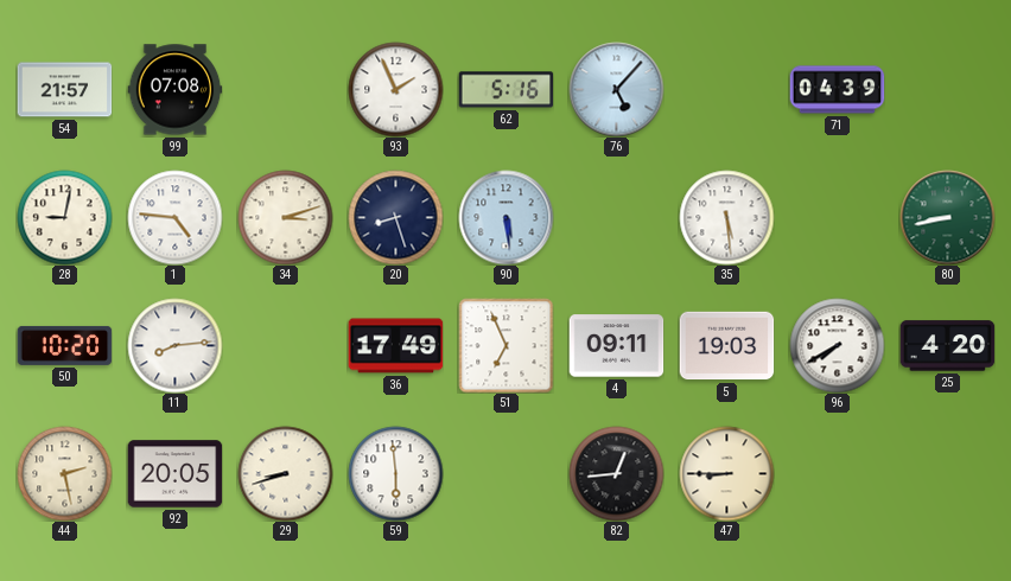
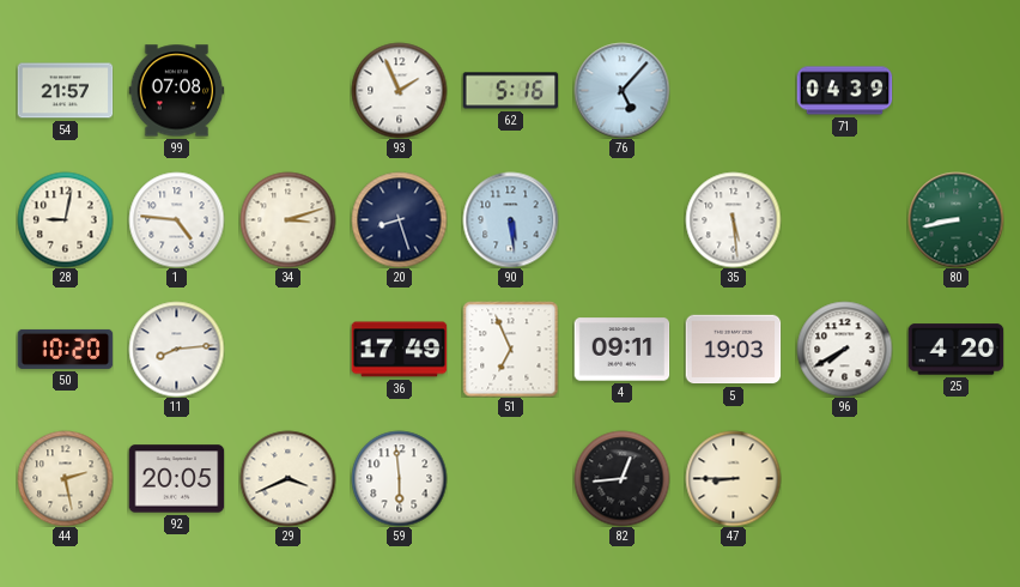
29: 8:42 -> 3:41 (287, 478)
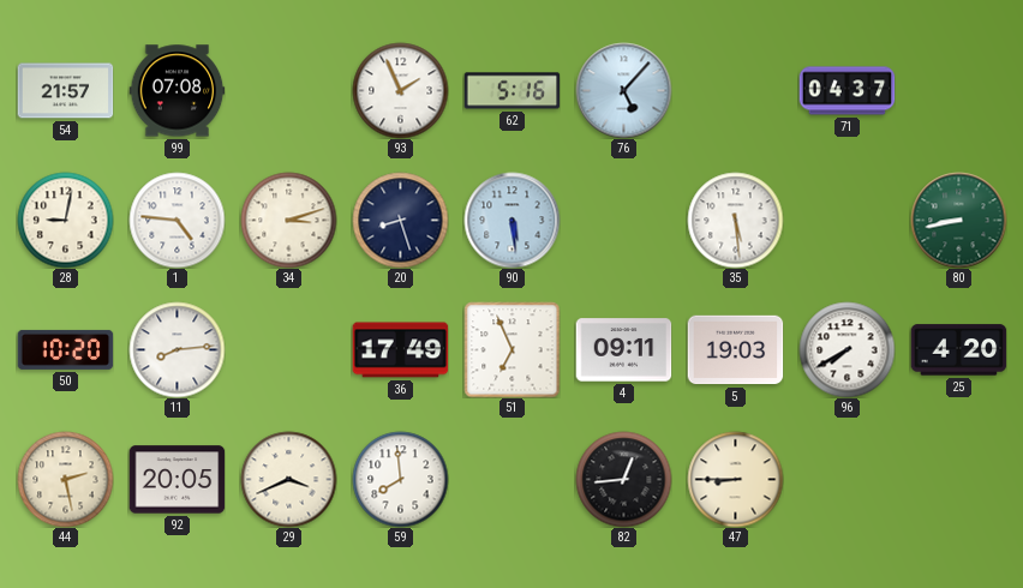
71: 04:39 -> 04:37 (846, 91)
59: 5:59 -> 7:59 (400, 479)
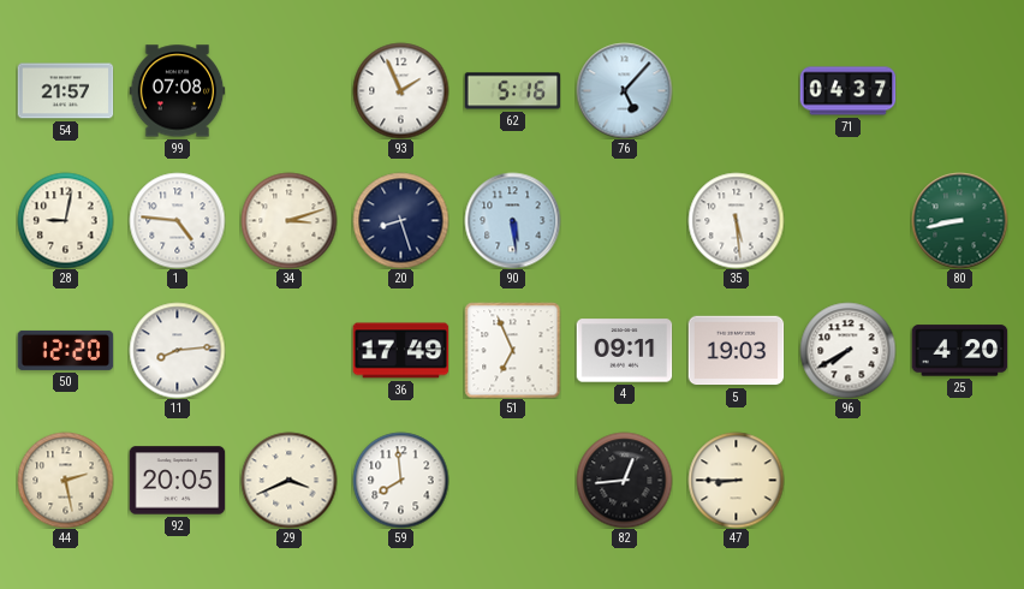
50: 10:20 -> 12:20 (65, 350)
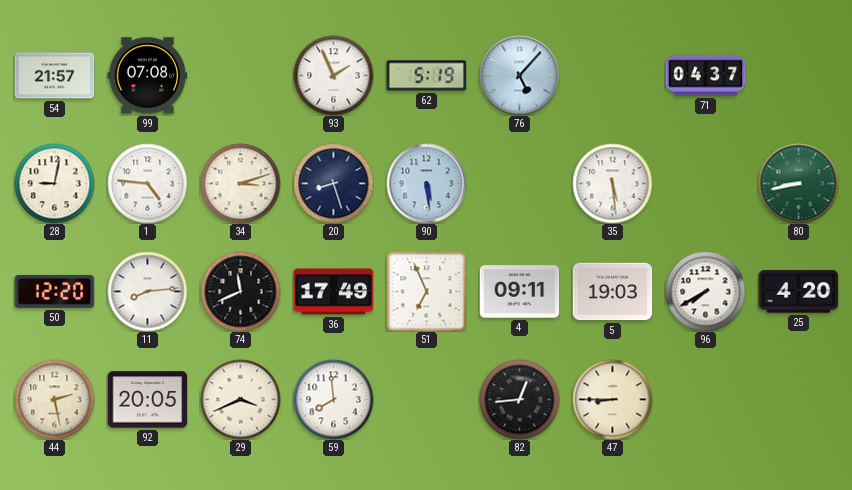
62: 5:16 -> 5:19 (426, 76)
74: none -> 11:41 (240, 291)
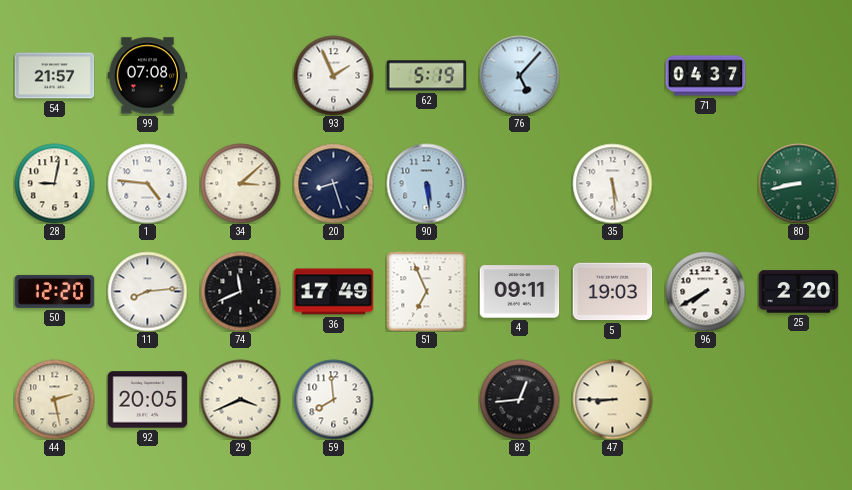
34: 3:12 -> 3:08 (240, 183)
25: 4:20 -> 2:20 (798, 292)
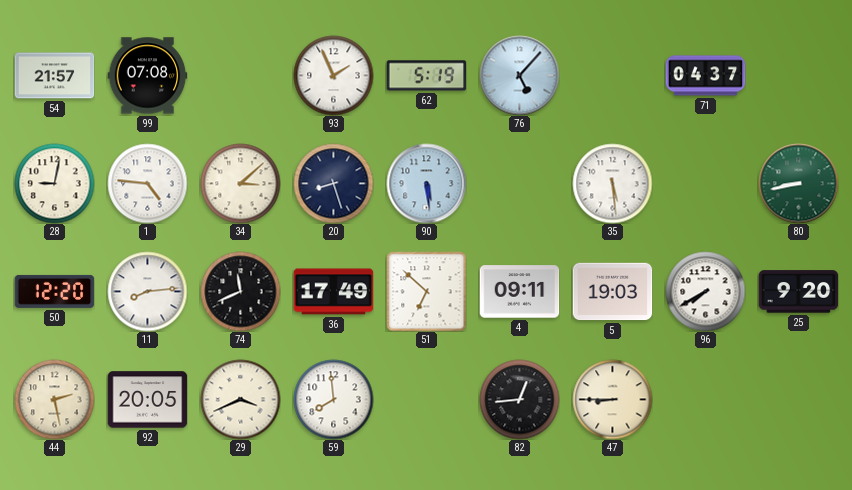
51: 6:56 -> 6:52 (426, 291)
25: 2:20 -> 9:20 (798, 292)
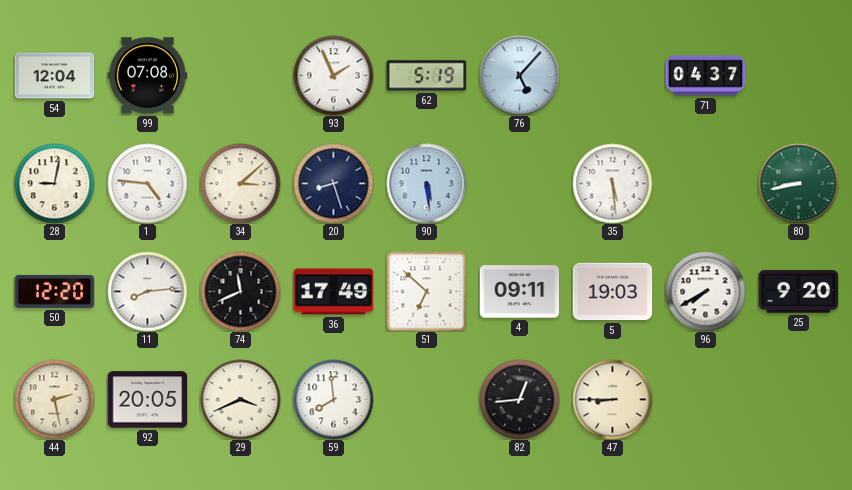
54: 21:57 -> 12:04 (54, 76)
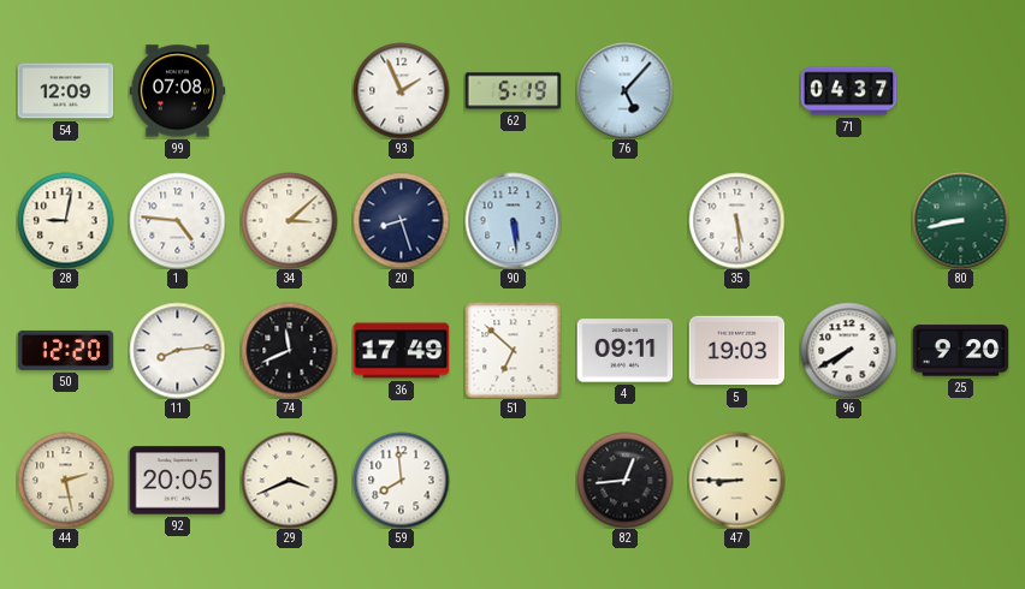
54: 12:04 -> 12:09 (65, 91)
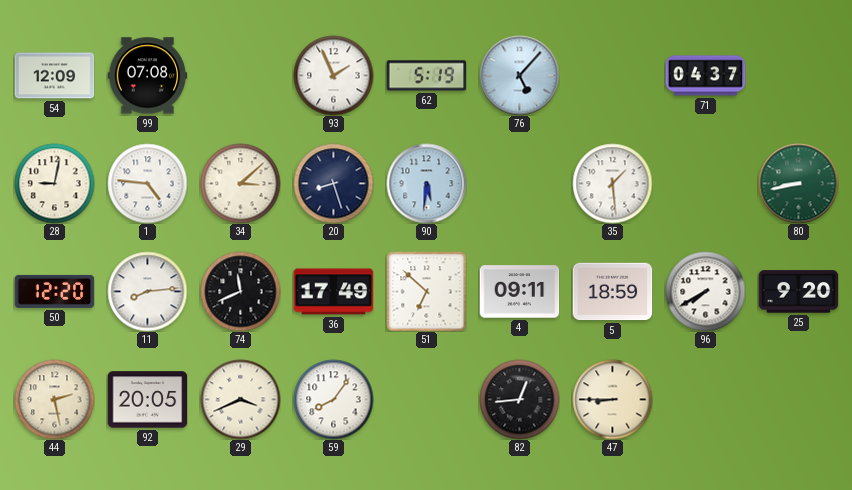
90: 5:29 -> 5:31 (426, 183)
35: 5:29 -> 1:29 (612, 183)
5: 19:03 -> 18:59 (612, 292)
59: 7:59 -> 8:06 (333, 399)
